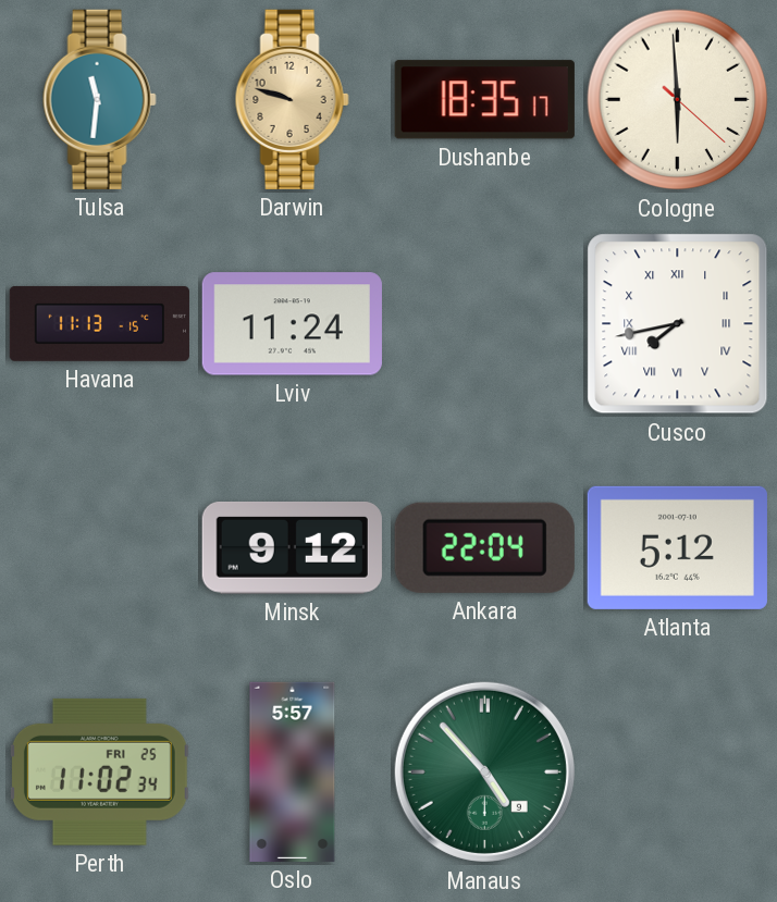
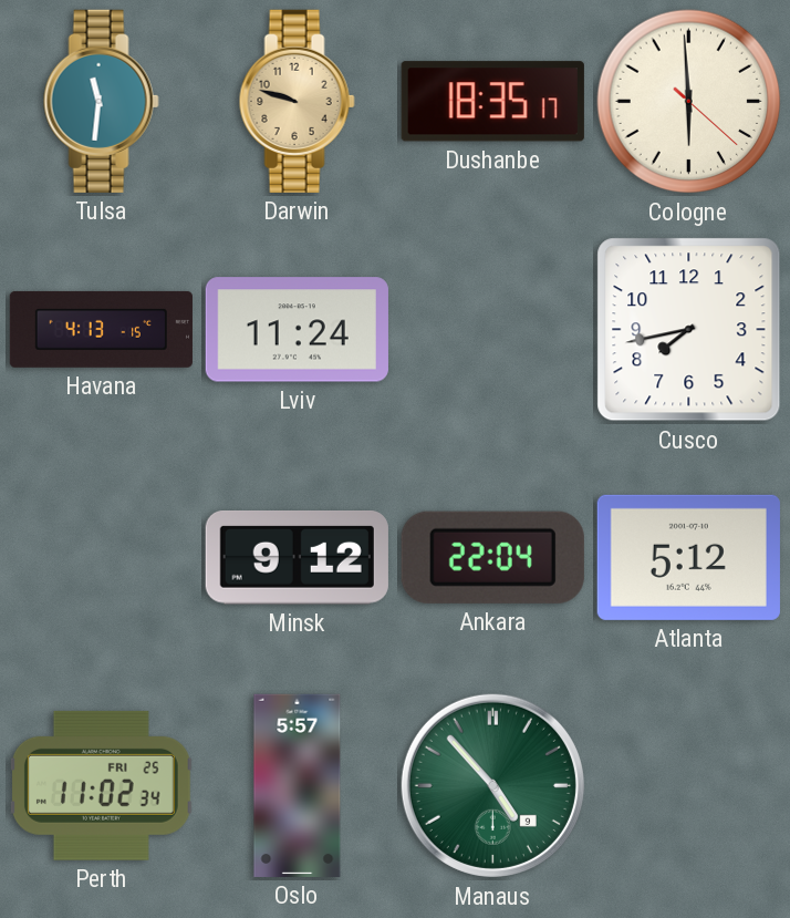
Havana: 11:13 -> 4:13 (101, 329)
Cusco numerals: Roman -> Arabic (689, 330)
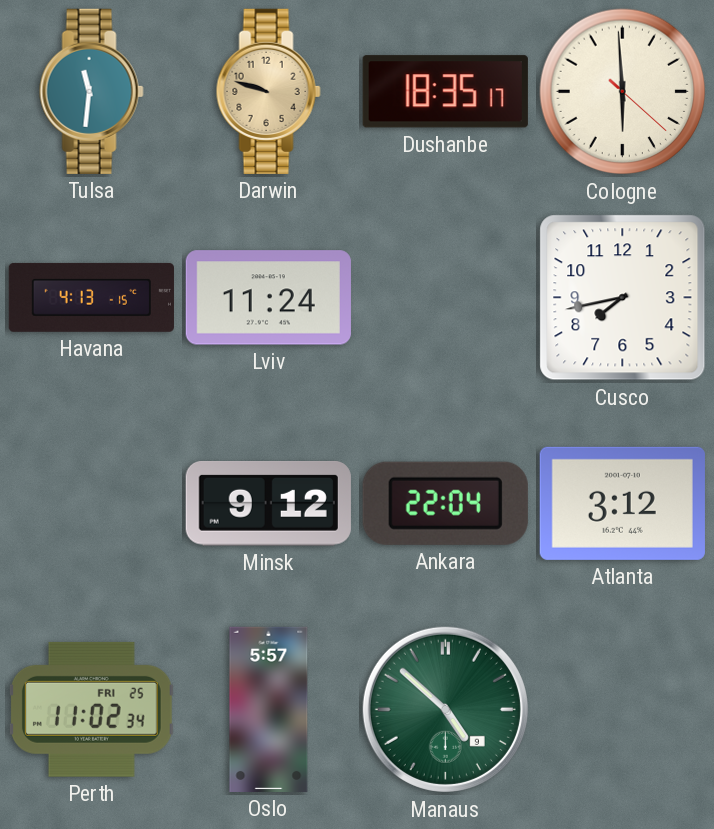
Atlanta: 5:12 -> 3:12 (622, 503)
Manaus: 4:53 -> 4:52 (445, 709)
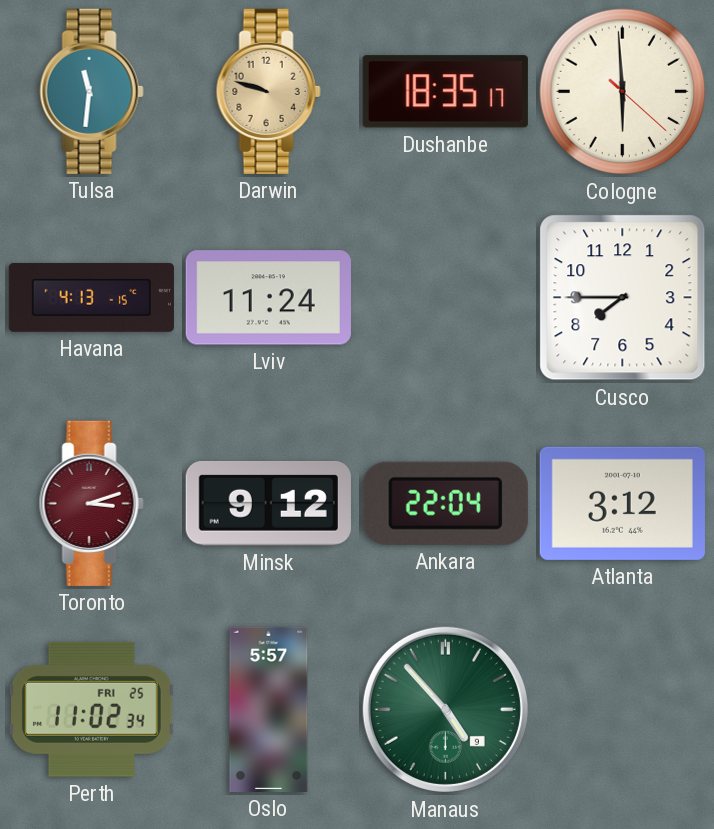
Cusco: 7:43 -> 7:45 (623, 298)
Toronto: none -> 3:12 (91, 503)
Manaus: 4:52 -> 4:53 (445, 709)
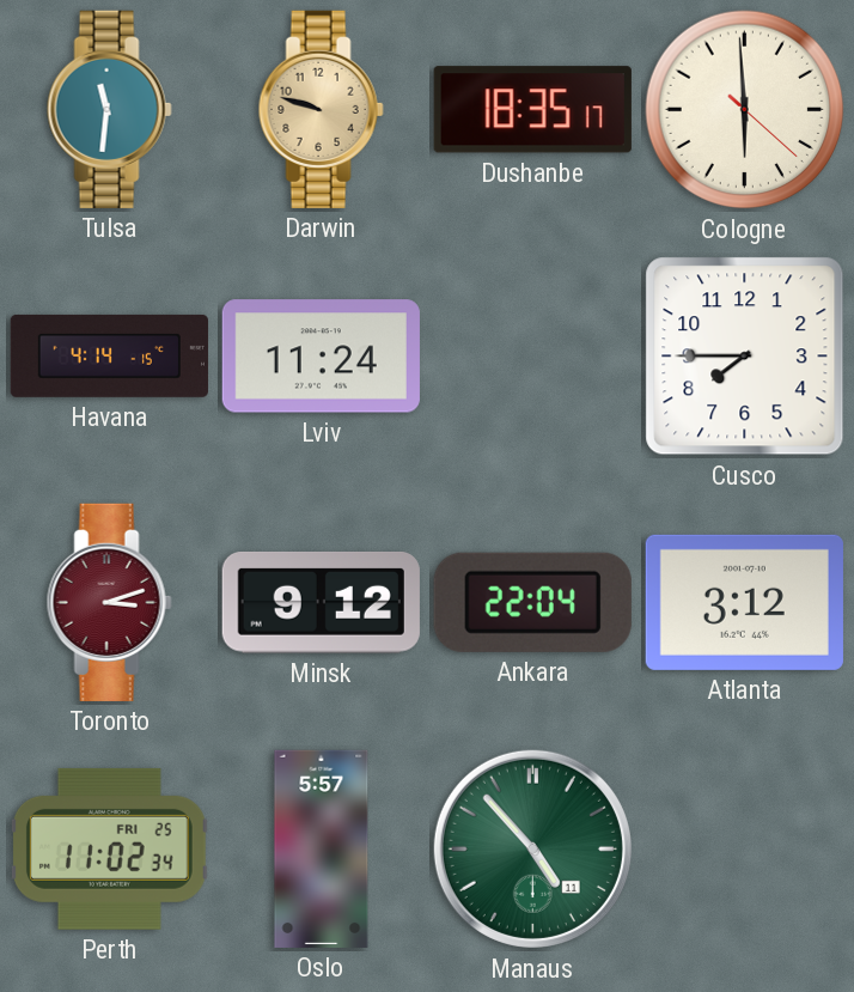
Havana: 4:13 -> 4:14 (109, 355)
Manaus date: 9 -> 11 (532, 848)
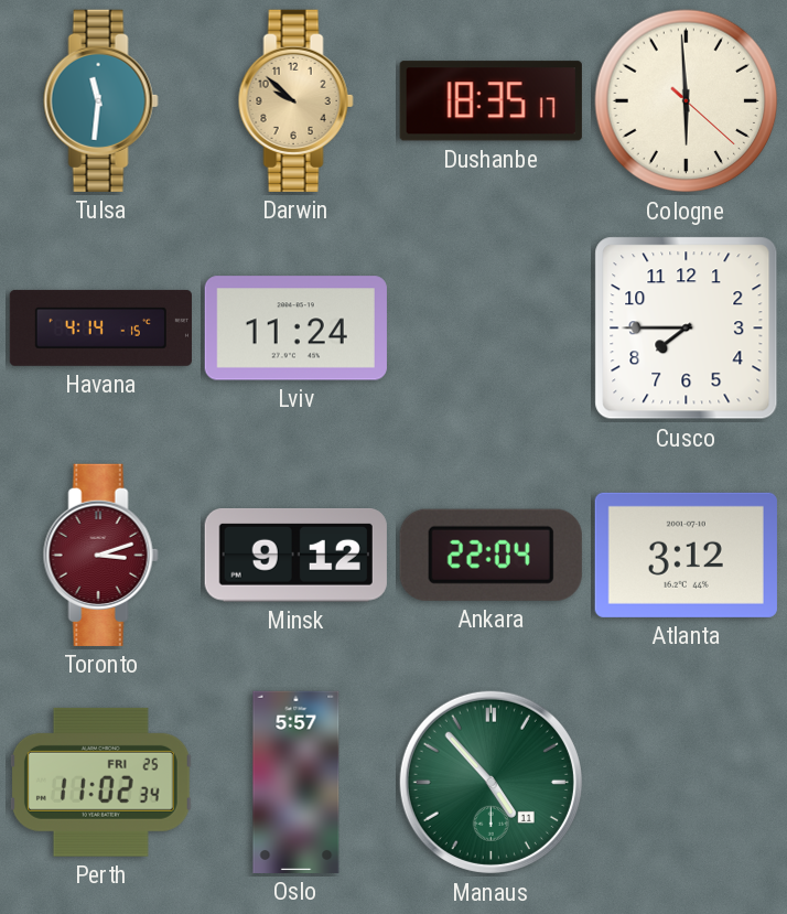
Darwin: 9:48 -> 9:52 (295, 100)
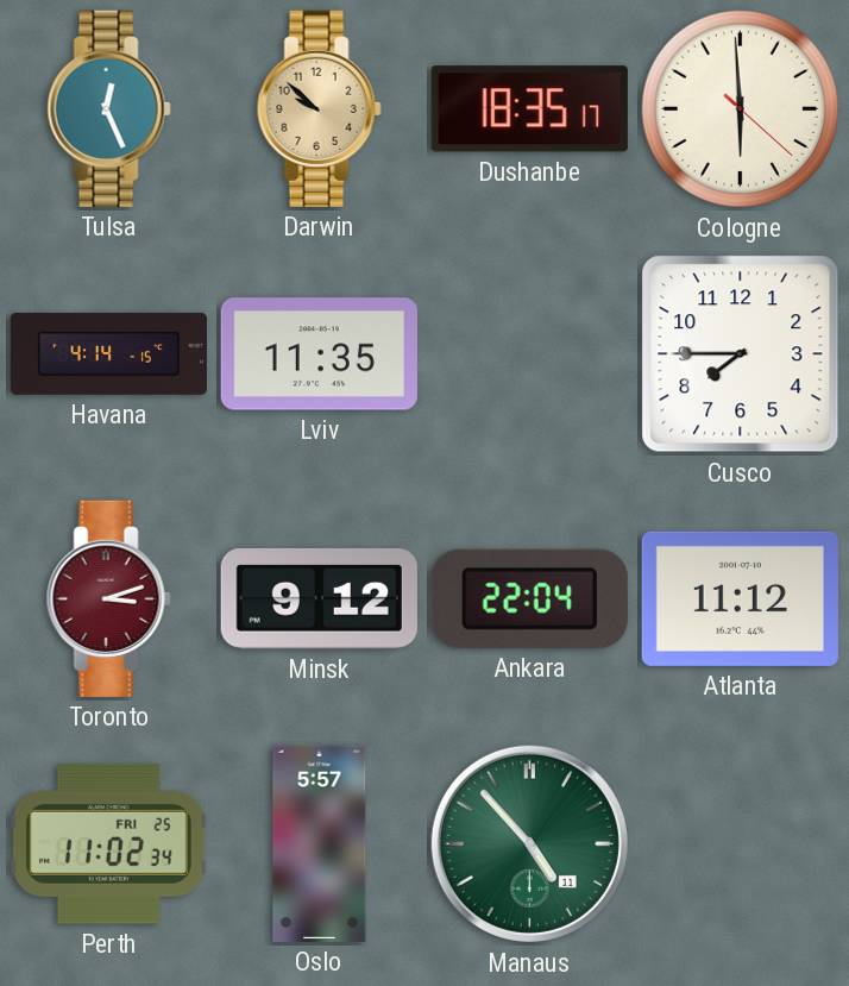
Tulsa: 11:31 -> 12:26 (108, 108)
Lviv: 11:24 -> 11:35 (319, 354)
Atlanta: 3:12 -> 11:12 (740, 598)
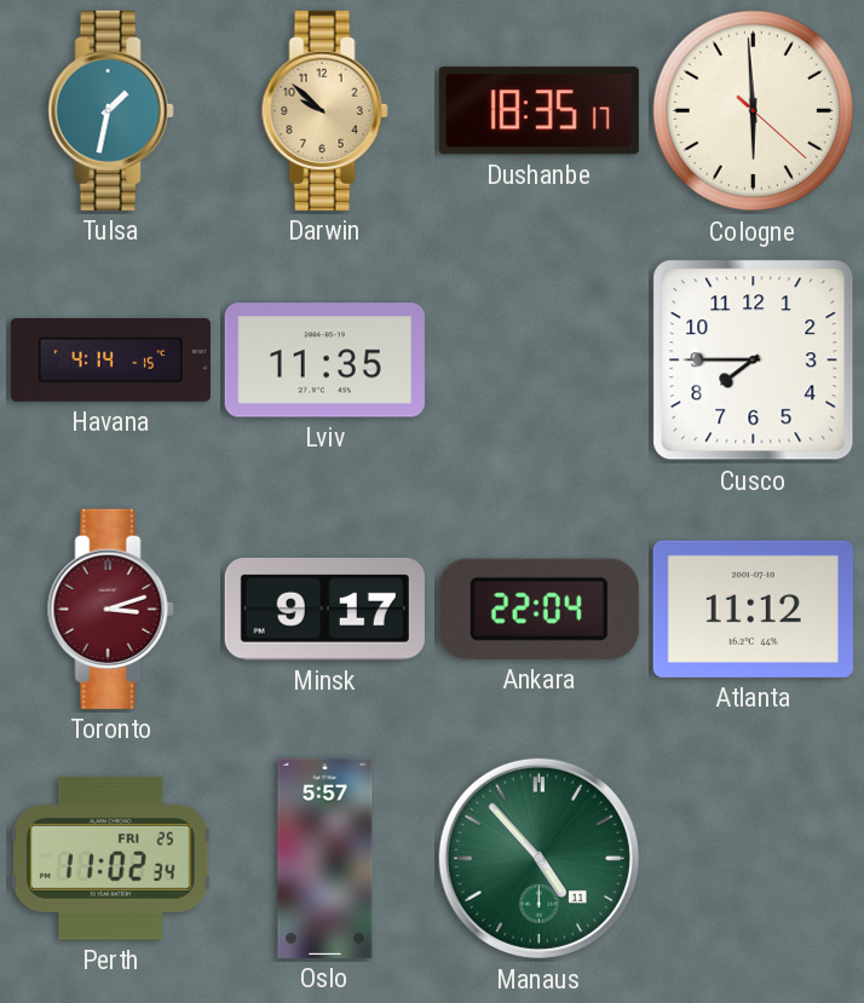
Tulsa: 12:26 -> 1:32 (110, 110)
Minsk: 9:12 -> 9:17 (324, 610)
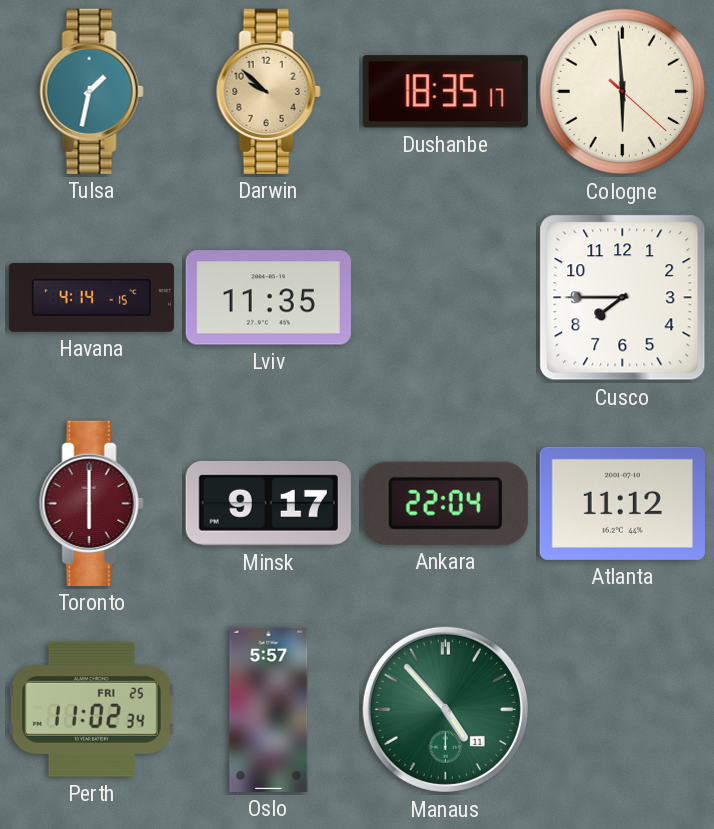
Toronto: 3:12 -> 6:00 (91, 503)
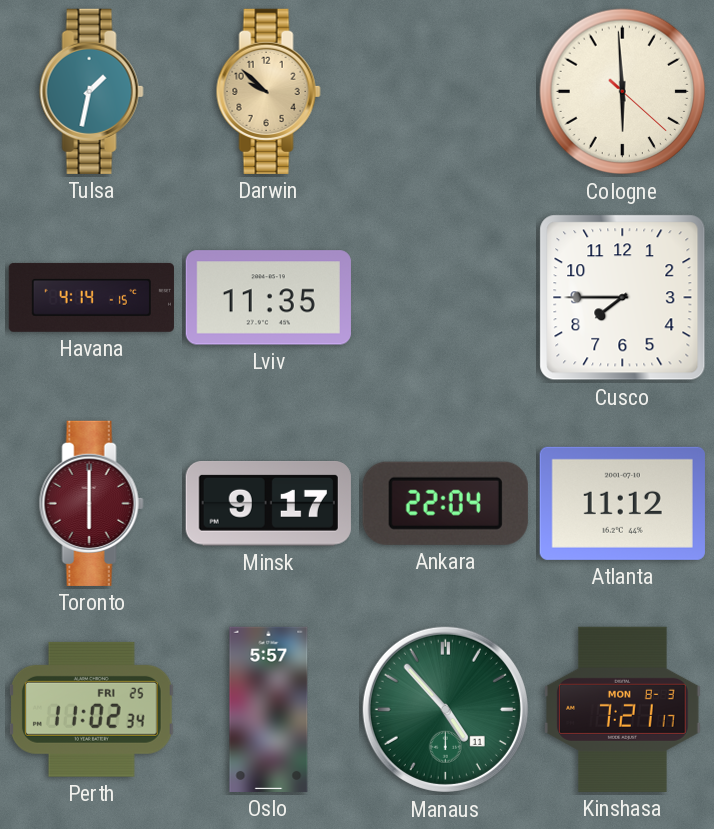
Dushanbe: 18:35 -> none (445, 92)
Kinshasa: none -> 7:21 (623, 709)
